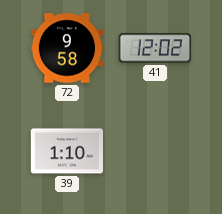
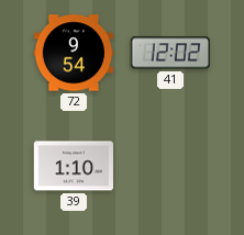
72: 9:58 -> 9:54 (74, 53)
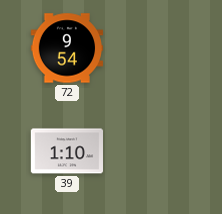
41: 12:02 -> none (169, 53)
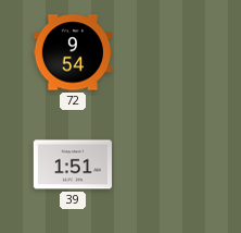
39: 1:10 -> 1:51 (73, 164)
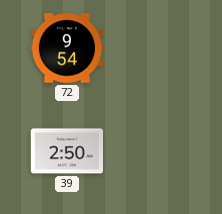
39: 1:51 -> 2:50 (67, 151)
